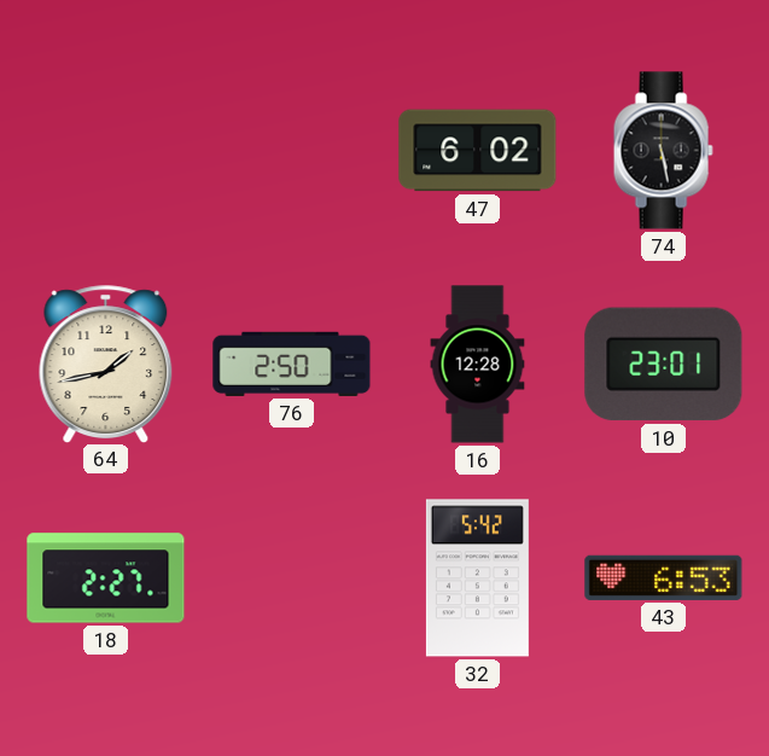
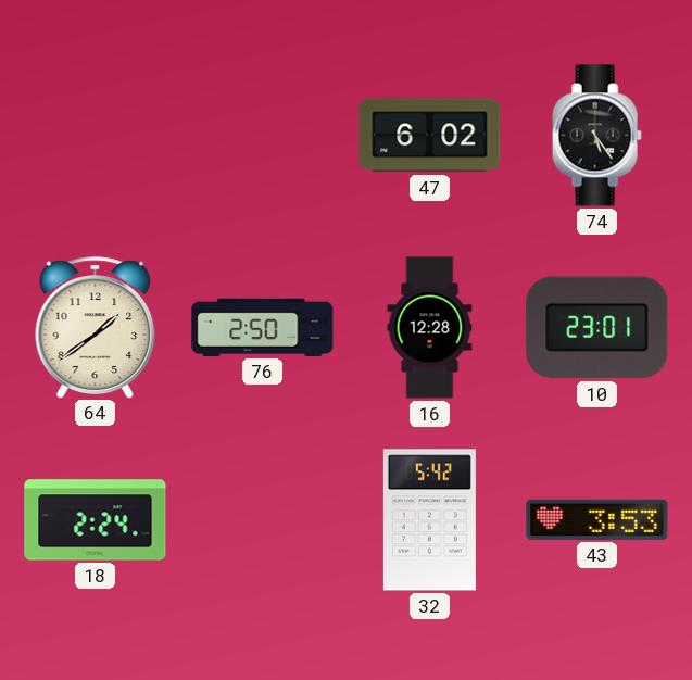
74: 5:28 -> 5:24 (596, 136)
64: 1:43 -> 1:39 (96, 327)
18: 2:27 -> 2:24 (96, 520)
43: 6:53 -> 3:53 (597, 519)
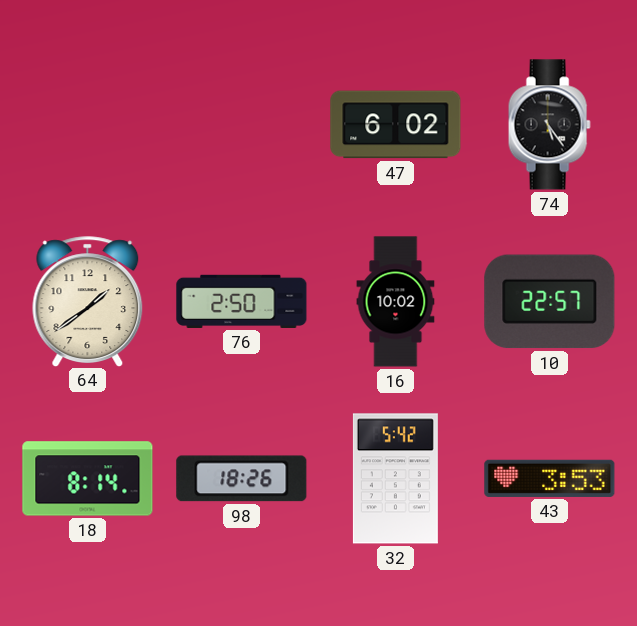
16: 12:28 -> 10:02 (396, 302)
10: 23:01 -> 22:57 (550, 302)
18: 2:24 -> 8:14 (88, 479)
98: none -> 18:26 (242, 479)
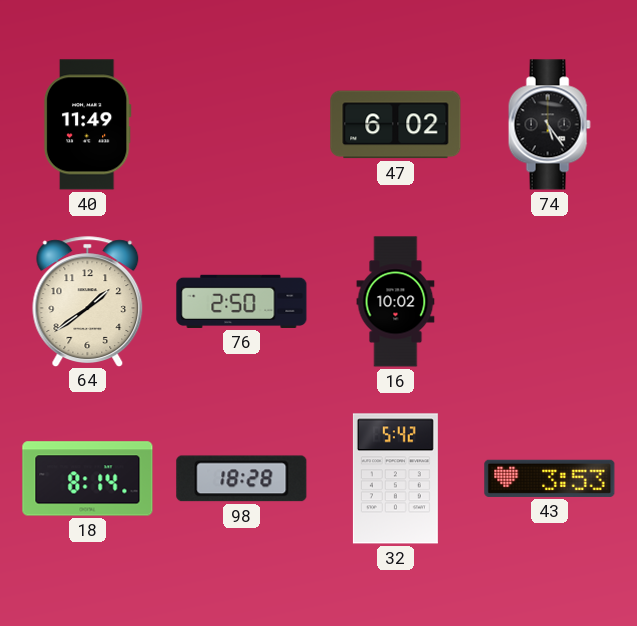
40: none -> 11:49 (87, 125)
10: 22:57 -> none (550, 302)
98: 18:26 -> 18:28 (242, 479)
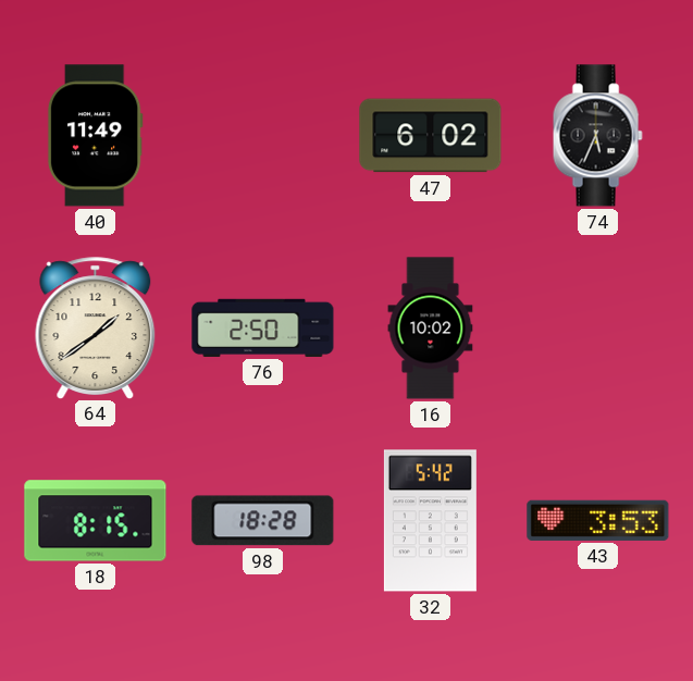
74: 5:24 -> 5:34 (597, 136)
18: 8:14 -> 8:15 (96, 521)
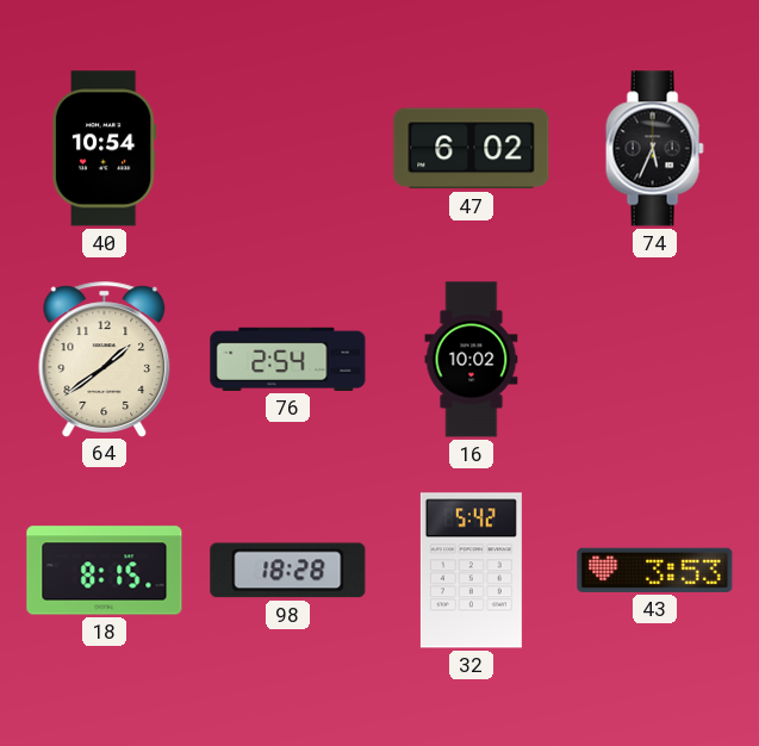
40: 11:49 -> 10:54 (104, 149)
76: 2:50 -> 2:54 (288, 359)
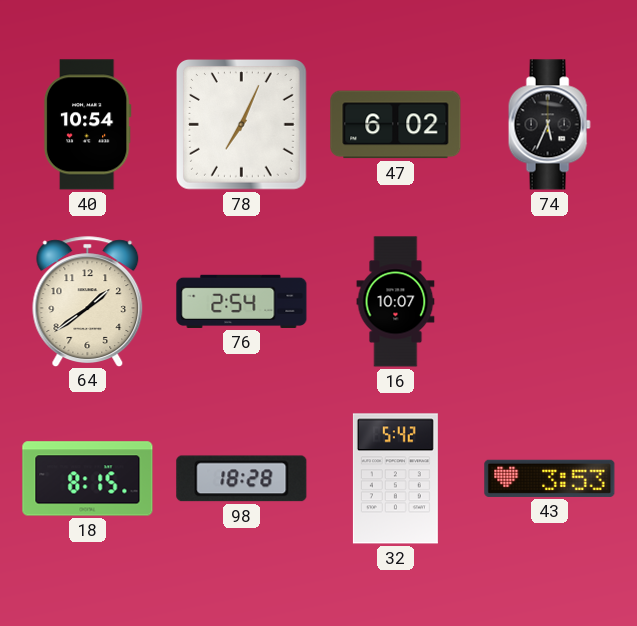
78: none -> 7:04 (242, 125)
16: 10:02 -> 10:07 (396, 302)
